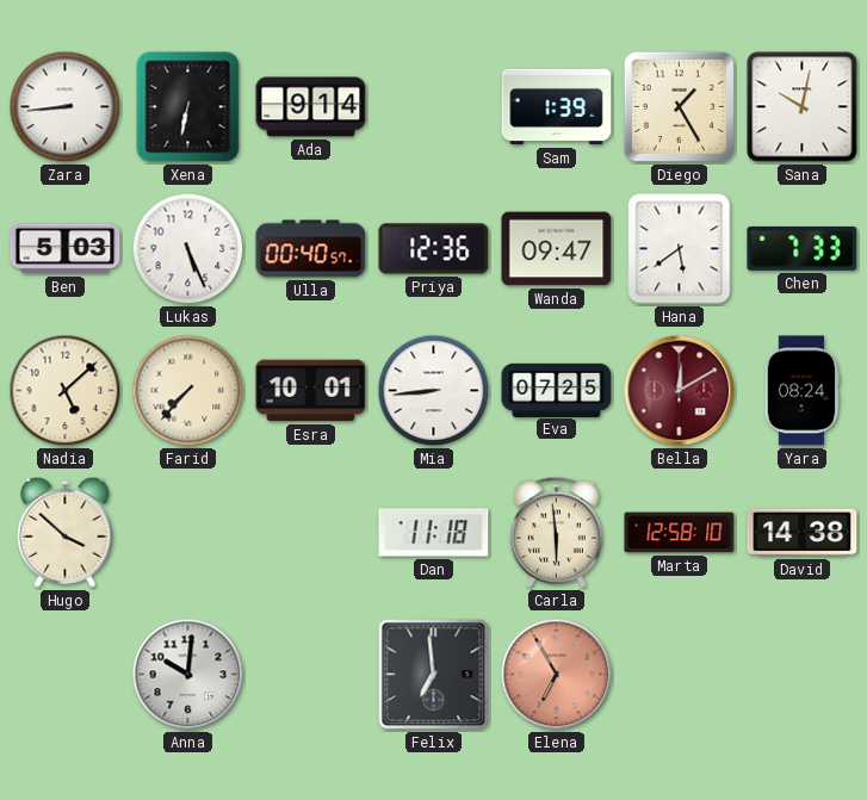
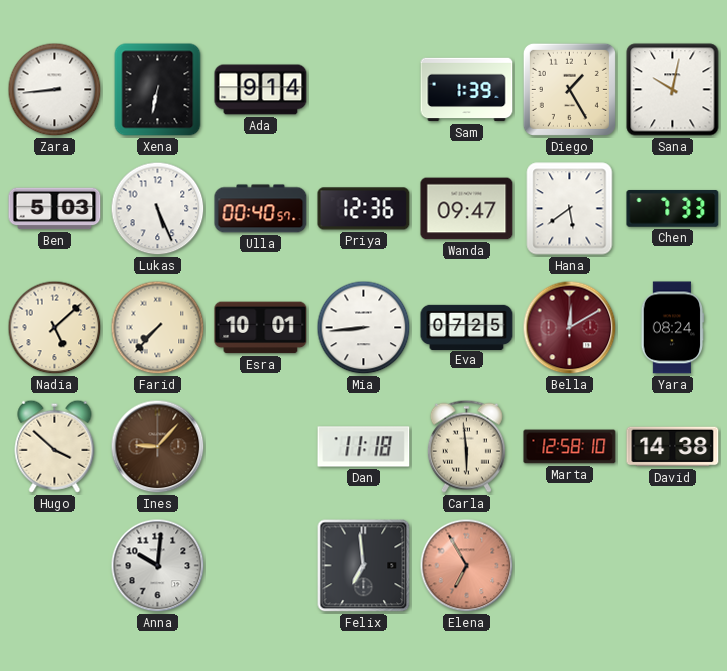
Ines: none -> 9:07 (158, 447)
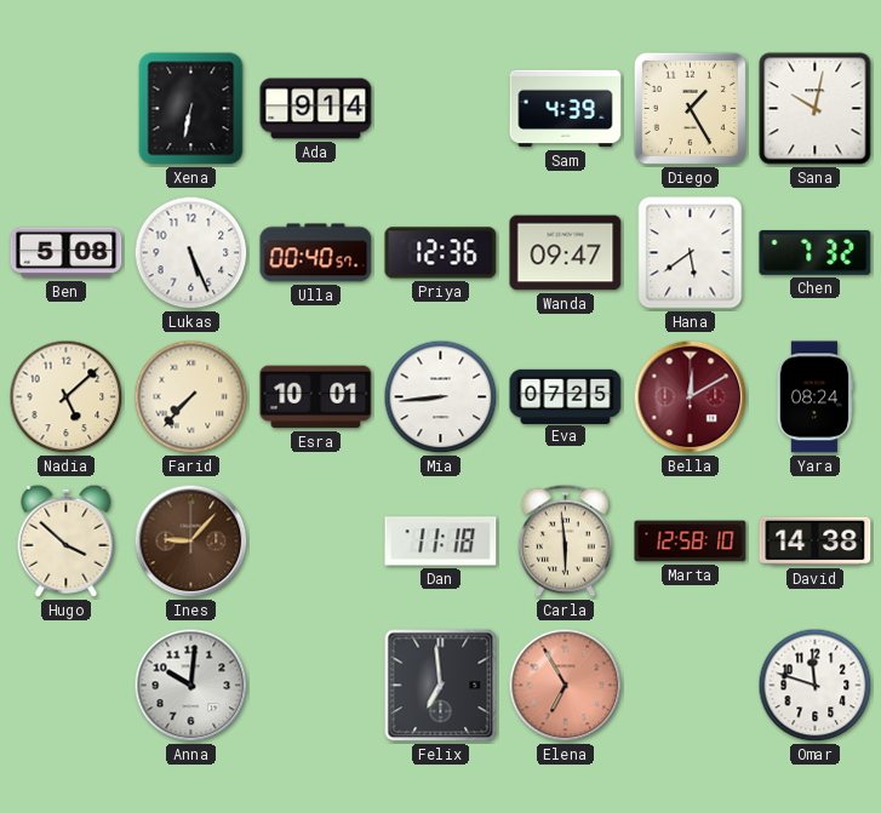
Zara: 8:44 -> none (55, 90)
Sam: 1:39 -> 4:39 (566, 109)
Ben: 5:03 -> 5:08 (67, 253)
Chen: 7:33 -> 7:32 (816, 252)
Omar: none -> 11:48 (816, 686)
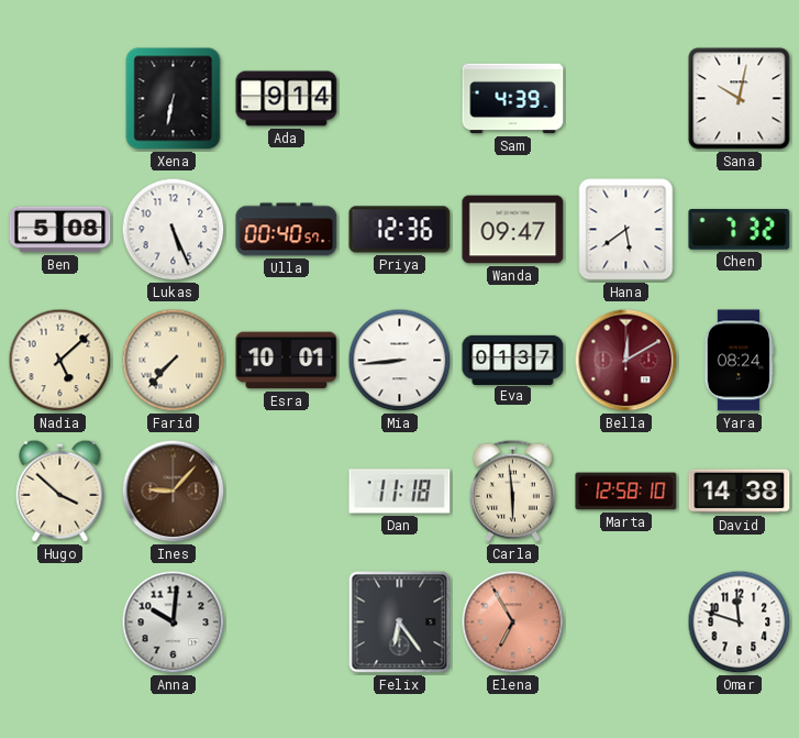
Diego: 1:25 -> none (690, 108)
Eva: 07:25 -> 01:37 (513, 360)
Felix: 6:59 -> 6:24 (400, 623)
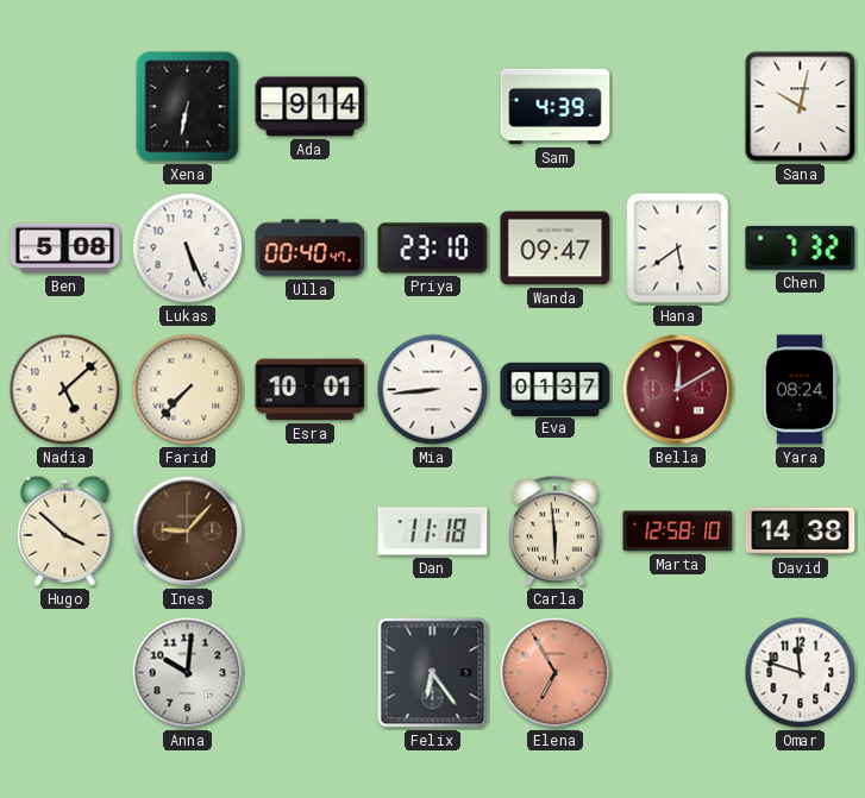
Ulla: 00:40:57 -> 00:40:47 (311, 249)
Priya: 12:36 -> 23:10 (433, 249)
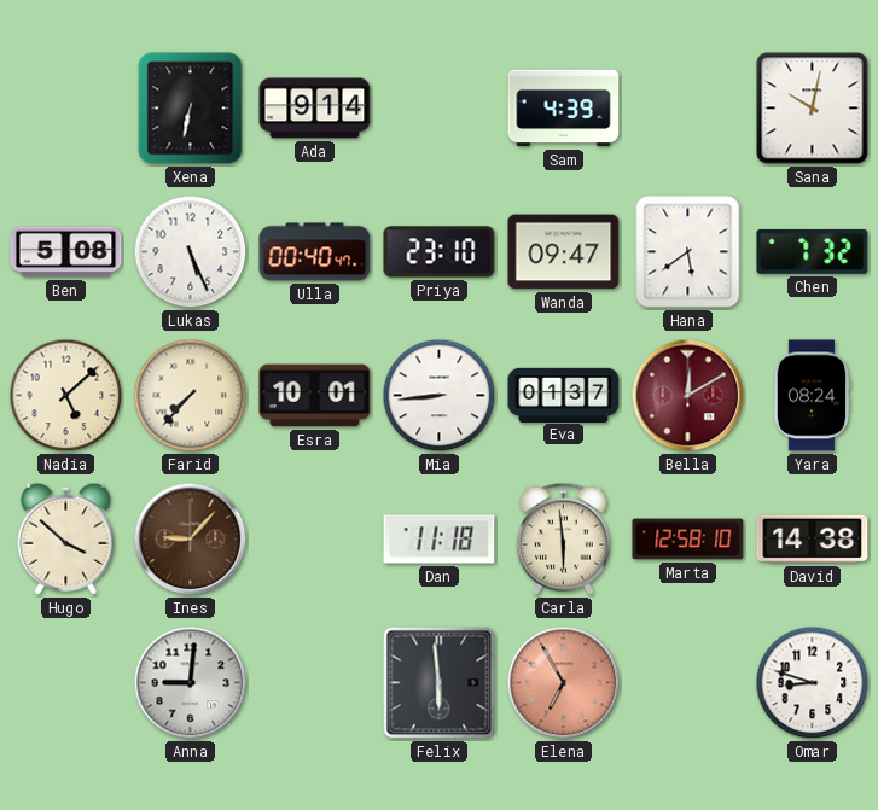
Anna: 10:01 -> 9:01 (191, 683)
Felix: 6:24 -> 5:59 (440, 683)
Omar: 11:48 -> 8:48 (813, 683)
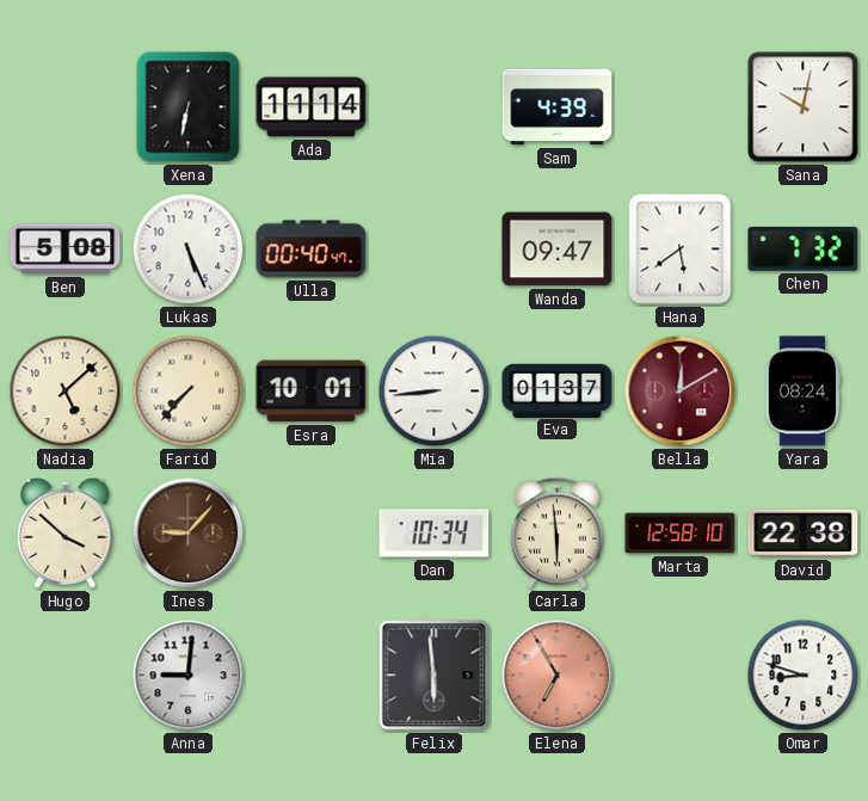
Ada: 9:14 -> 11:14 (312, 107)
Priya: 23:10 -> none (440, 252)
Dan: 11:18 -> 10:34 (435, 534)
David: 14:38 -> 22:38 (804, 534)
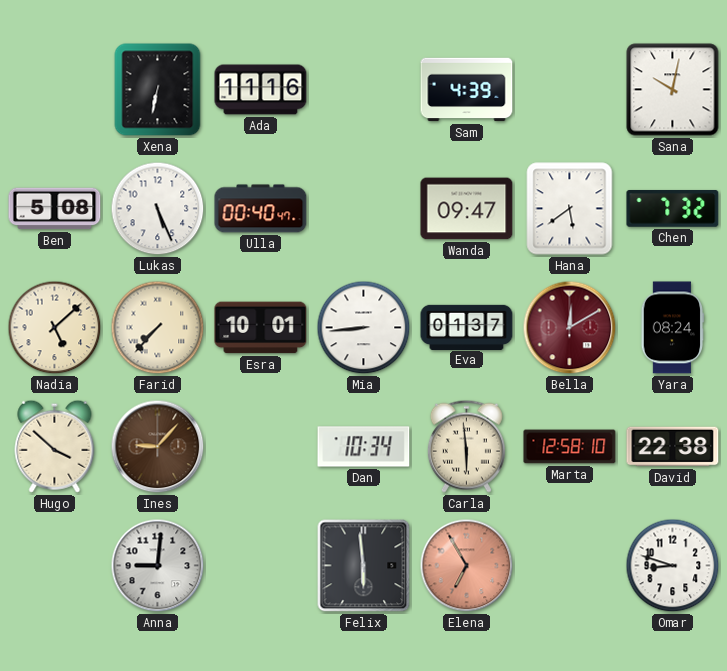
Ada: 11:14 -> 11:16 (261, 90)
